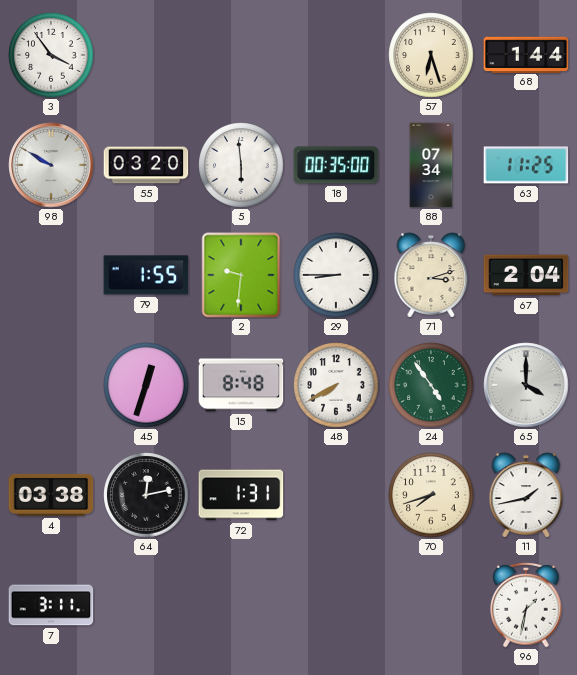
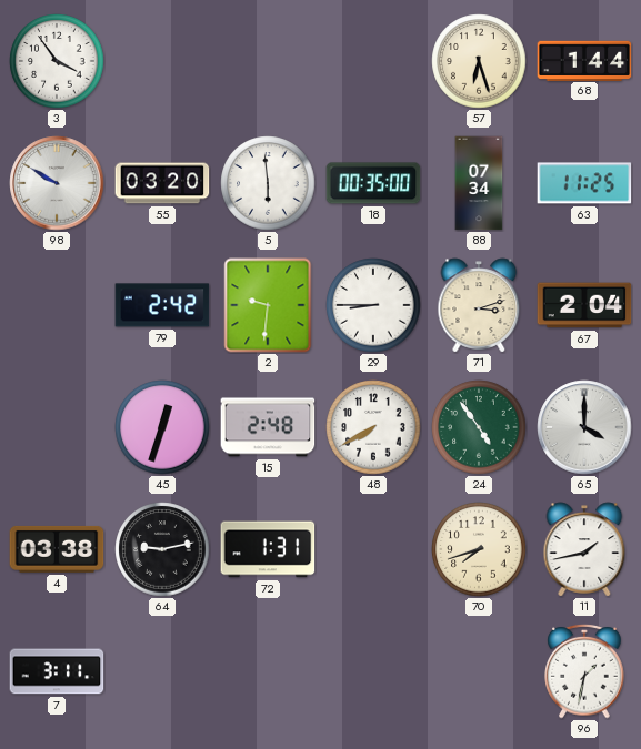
79: 1:55 -> 2:42 (162, 305)
15: 8:48 -> 2:48 (268, 427)
64: 12:13 -> 9:13 (162, 549)
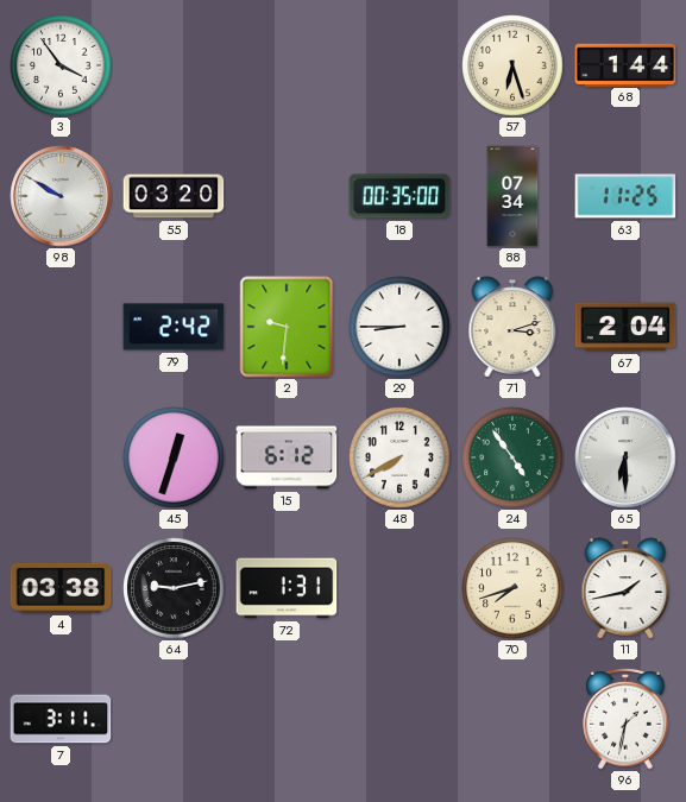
5: 5:59 -> none (268, 183)
15: 2:48 -> 6:12 (287, 457)
65: 4:00 -> 6:30 (625, 457)
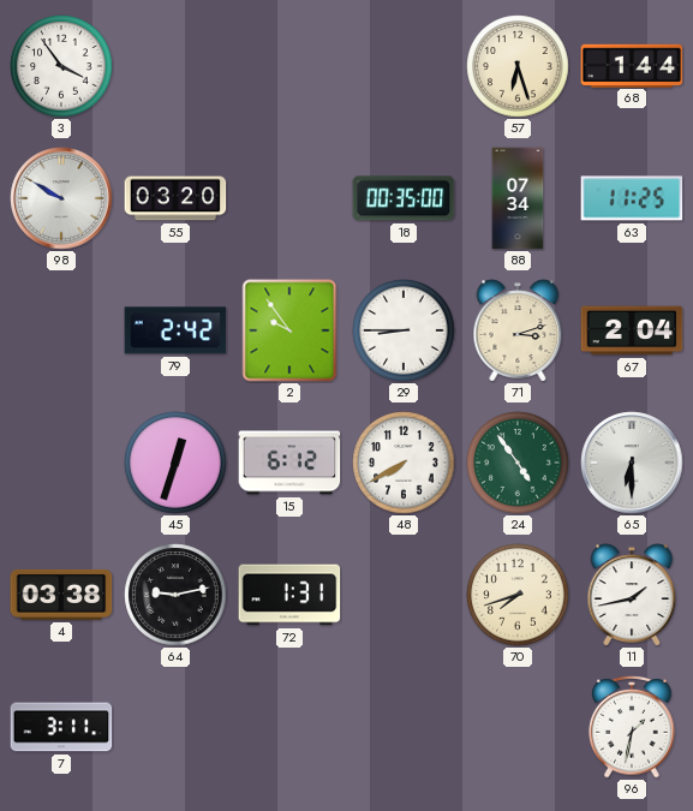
2: 9:31 -> 9:54 (289, 330)
